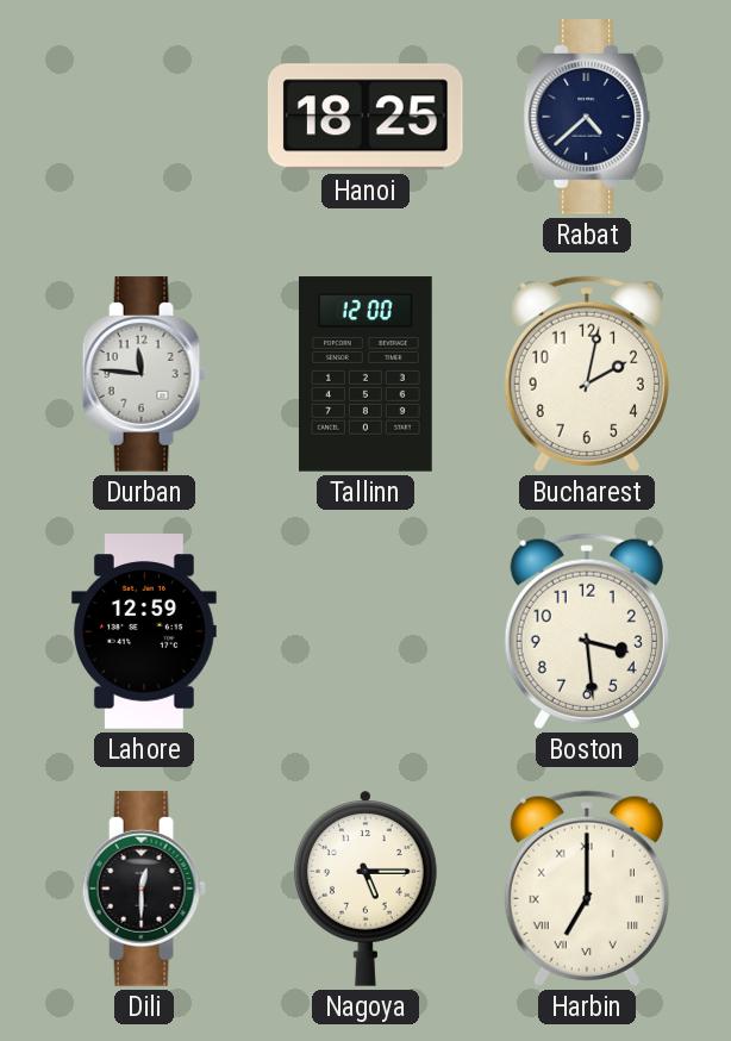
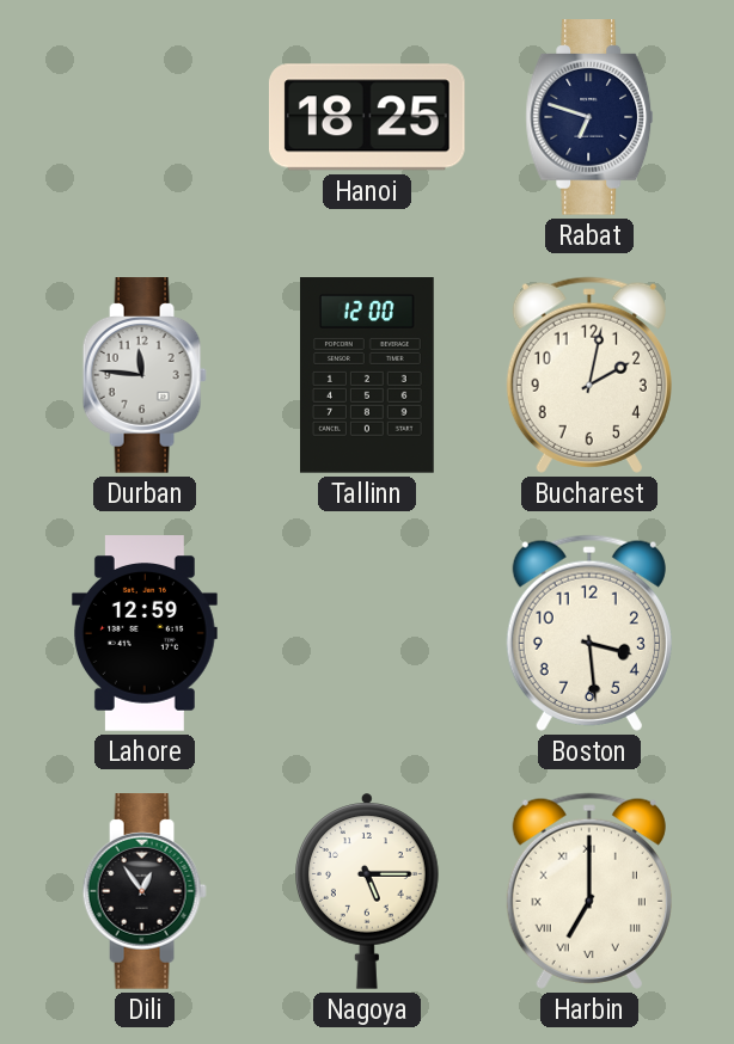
Rabat: 4:38 -> 6:48 (589, 117)
Dili: 12:30 -> 12:54 (145, 891)
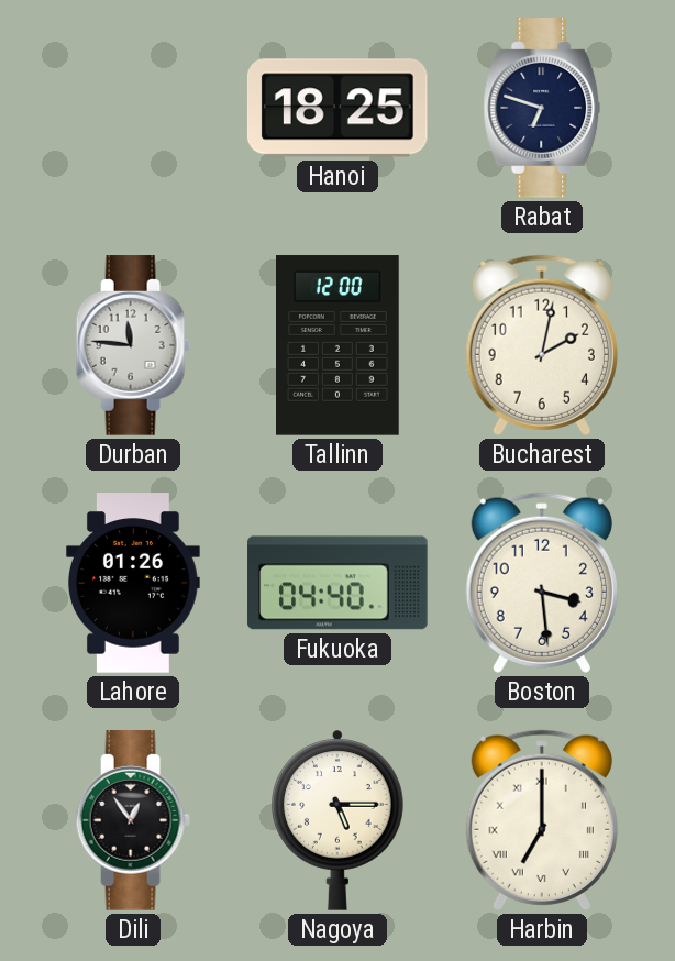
Lahore: 12:59 -> 01:26 (133, 583)
Fukuoka: none -> 04:40 (337, 583)
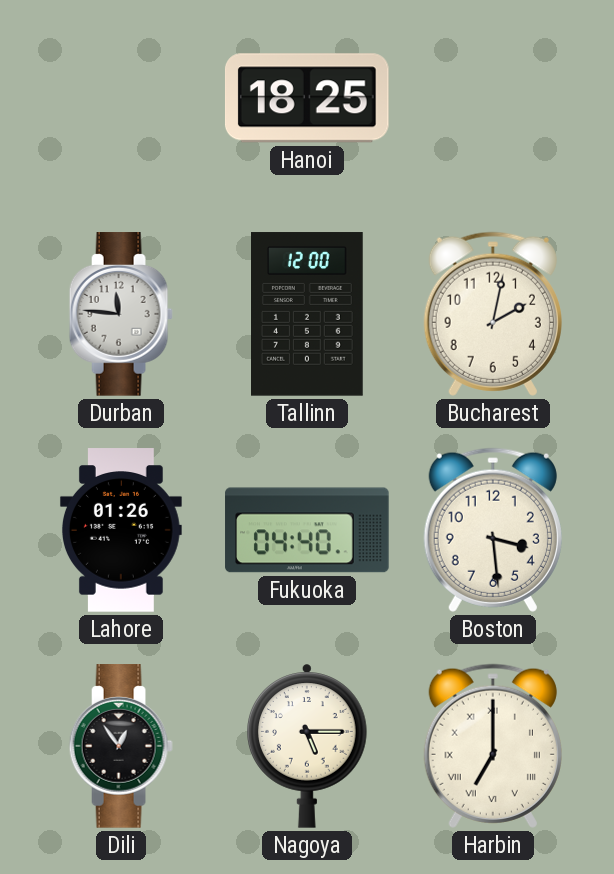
Rabat: 6:48 -> none (542, 108)
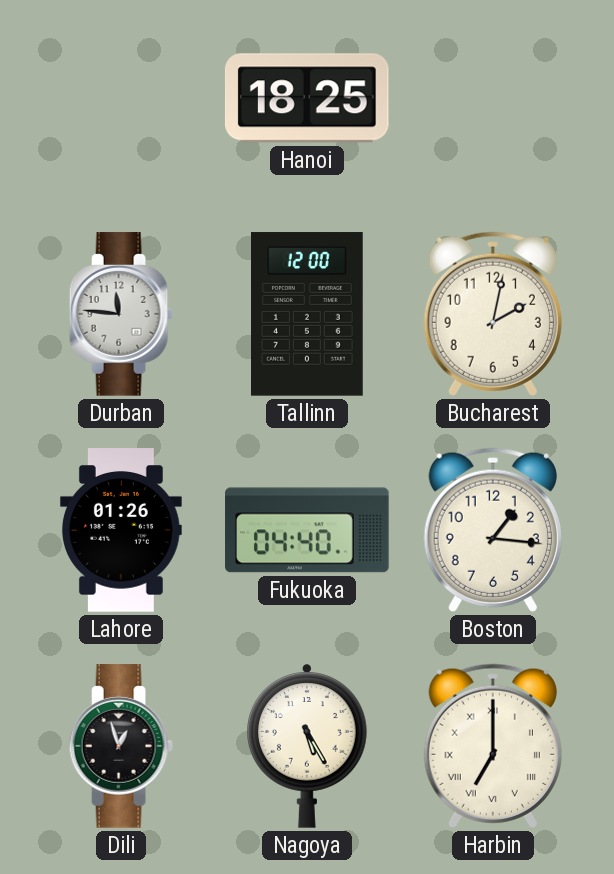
Boston: 3:29 -> 1:16 (493, 530)
Dili: 12:54 -> 12:57 (121, 746)
Nagoya: 5:15 -> 5:25 (308, 746)
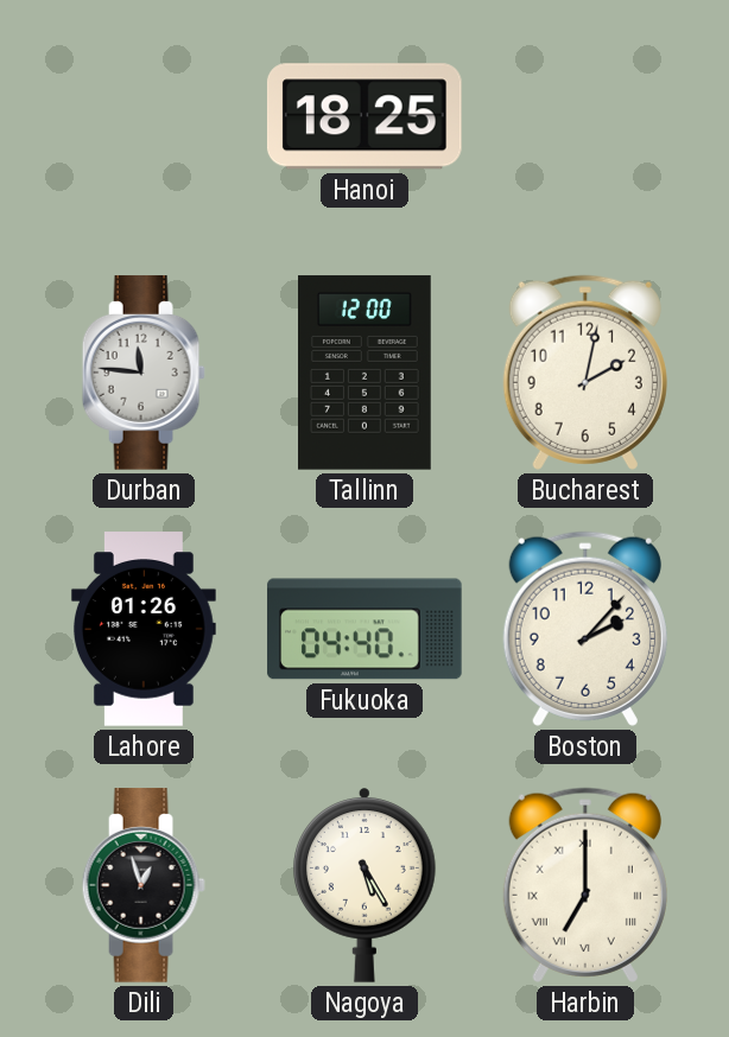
Boston: 1:16 -> 2:07 (585, 629)
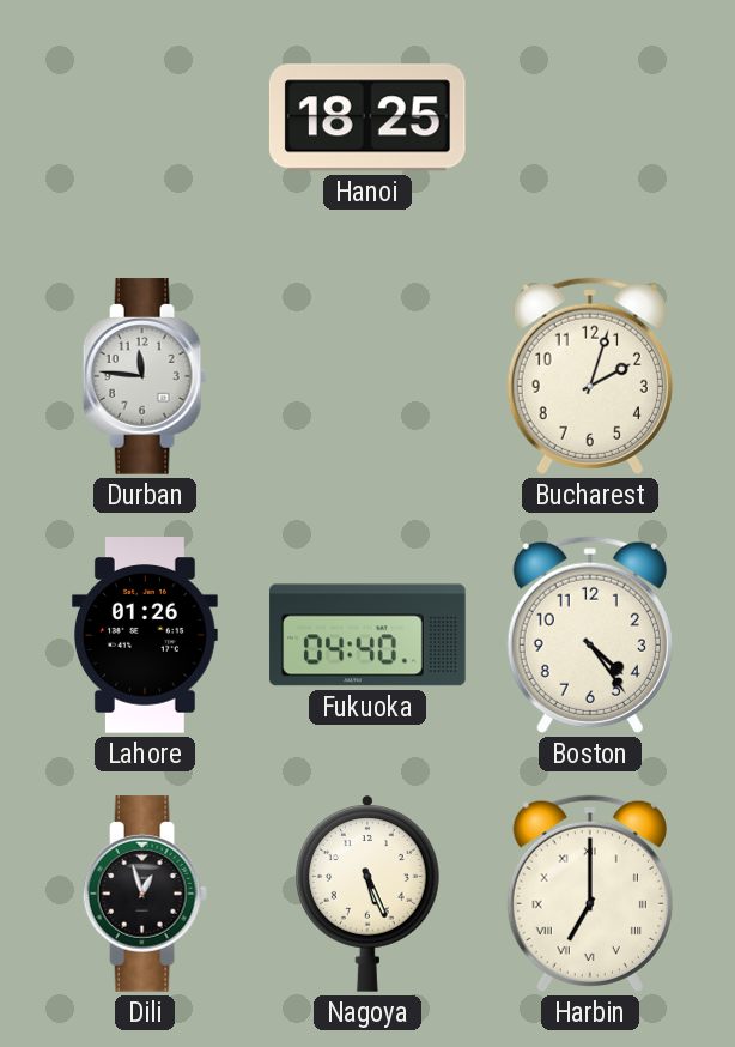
Tallinn: 12:00 -> none (366, 373)
Bucharest: 2:02 -> 2:03 (590, 376)
Boston: 2:07 -> 4:24 (590, 635)
Nagoya: 5:25 -> 5:26 (369, 894)
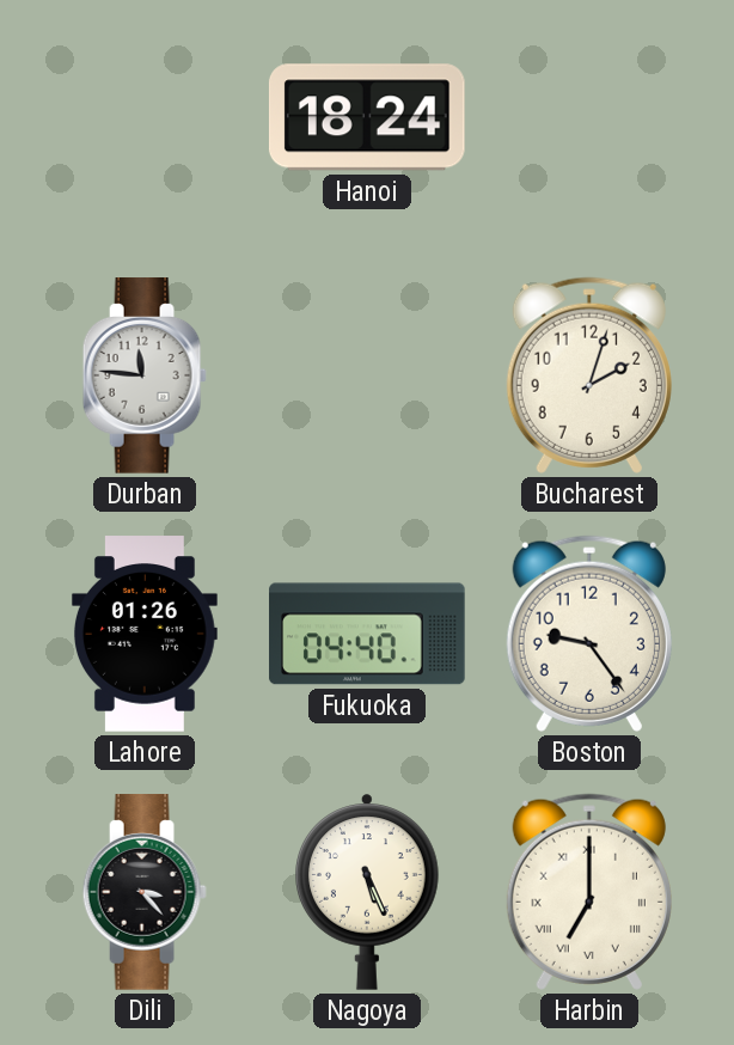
Hanoi: 18:25 -> 18:24 (367, 117)
Boston: 4:24 -> 9:24 (589, 634)
Dili: 12:57 -> 3:23 (145, 892)
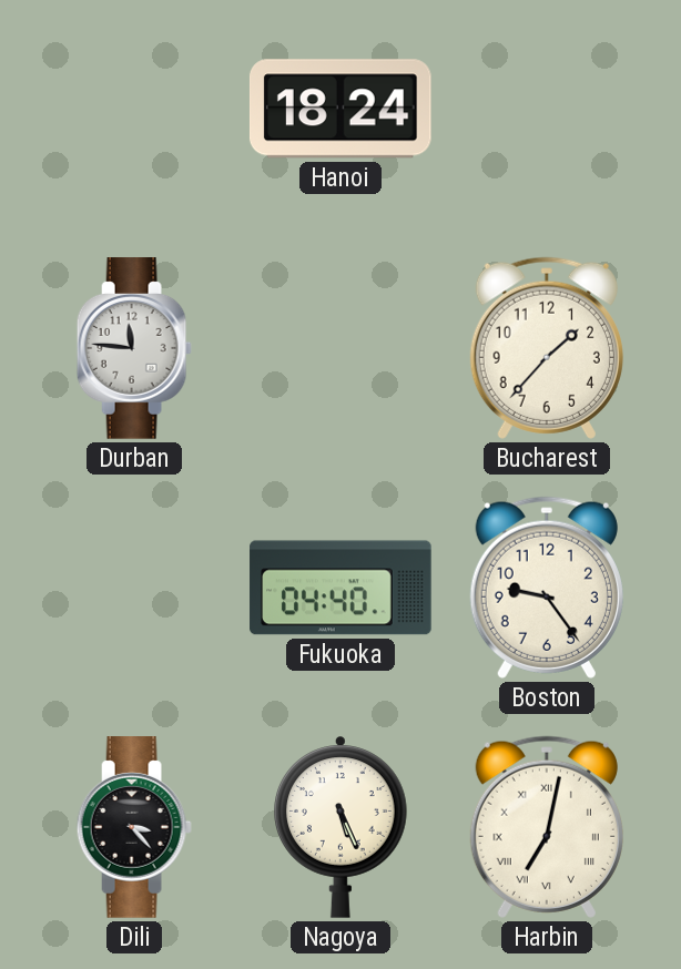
Bucharest: 2:03 -> 1:37 (547, 348)
Lahore: 01:26 -> none (145, 634)
Harbin: 7:00 -> 7:02 (547, 827)
